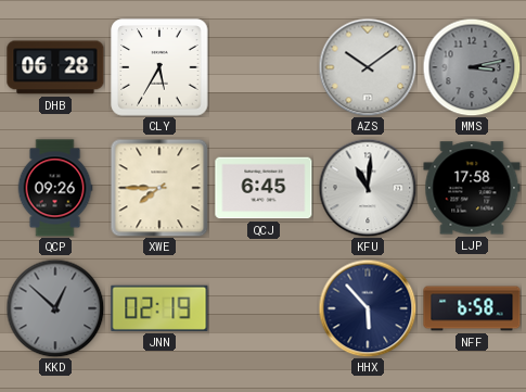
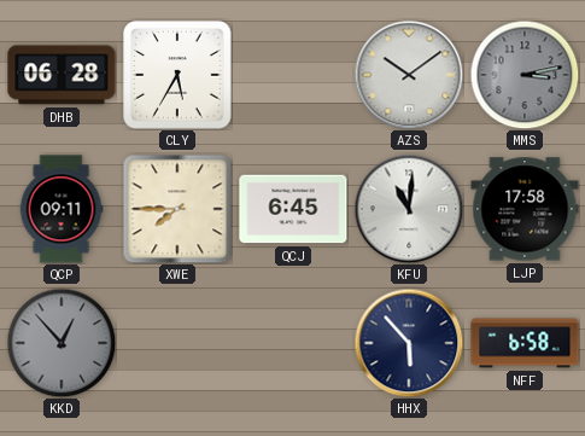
QCP: 09:26 -> 09:11 (62, 209)
KKD: 12:52 -> 12:53 (62, 343)
JNN: 02:19 -> none (159, 308)
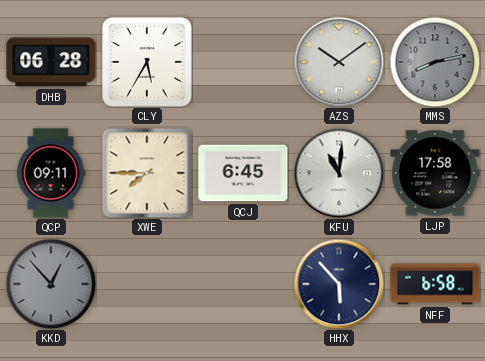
MMS: 3:13 -> 8:13 (435, 62)
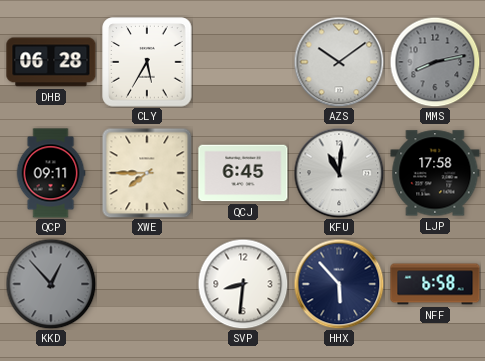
SVP: none -> 8:31 (243, 284)
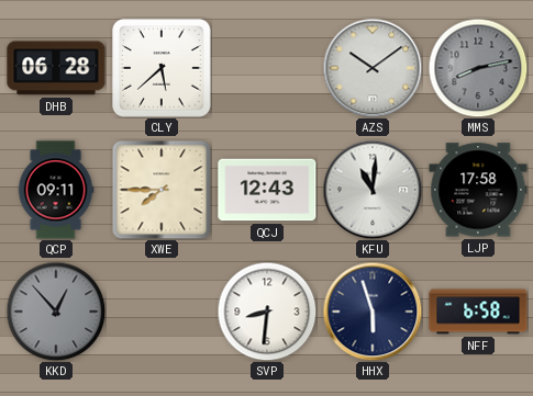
CLY: 5:35 -> 5:38 (162, 68)
QCJ: 6:45 -> 12:43 (267, 190)
HHX: 5:53 -> 5:57 (373, 312)
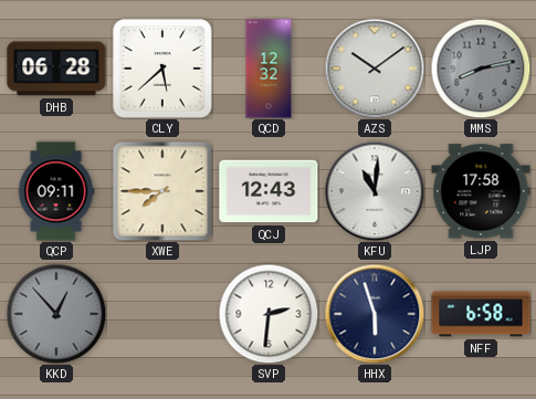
QCD: none -> 12:32 (269, 69)
SVP: 8:31 -> 2:31 (269, 314)
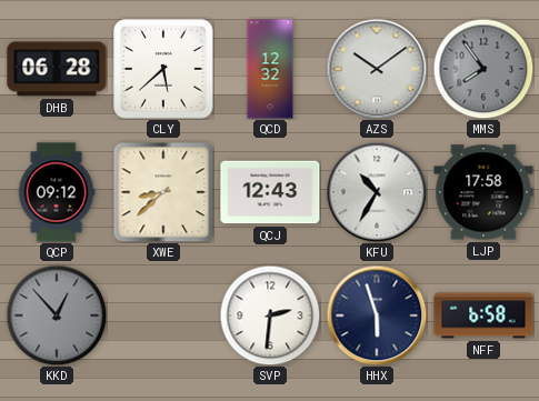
MMS: 8:13 -> 7:54 (483, 69)
QCP: 09:11 -> 09:12 (57, 192)
XWE: 7:45 -> 8:38 (163, 192)
KFU: 11:01 -> 10:35 (377, 192)
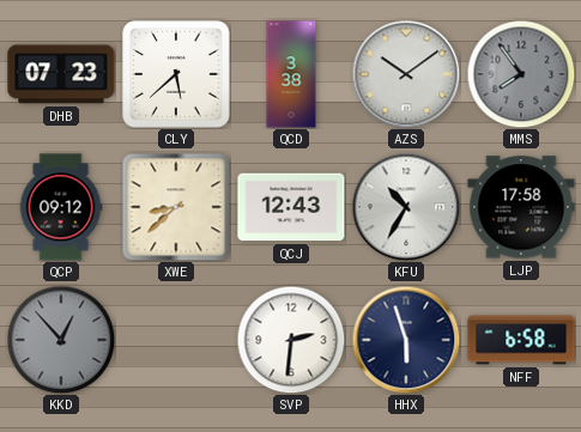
DHB: 06:28 -> 07:23 (61, 74)
QCD: 12:32 -> 3:38 (291, 74)
